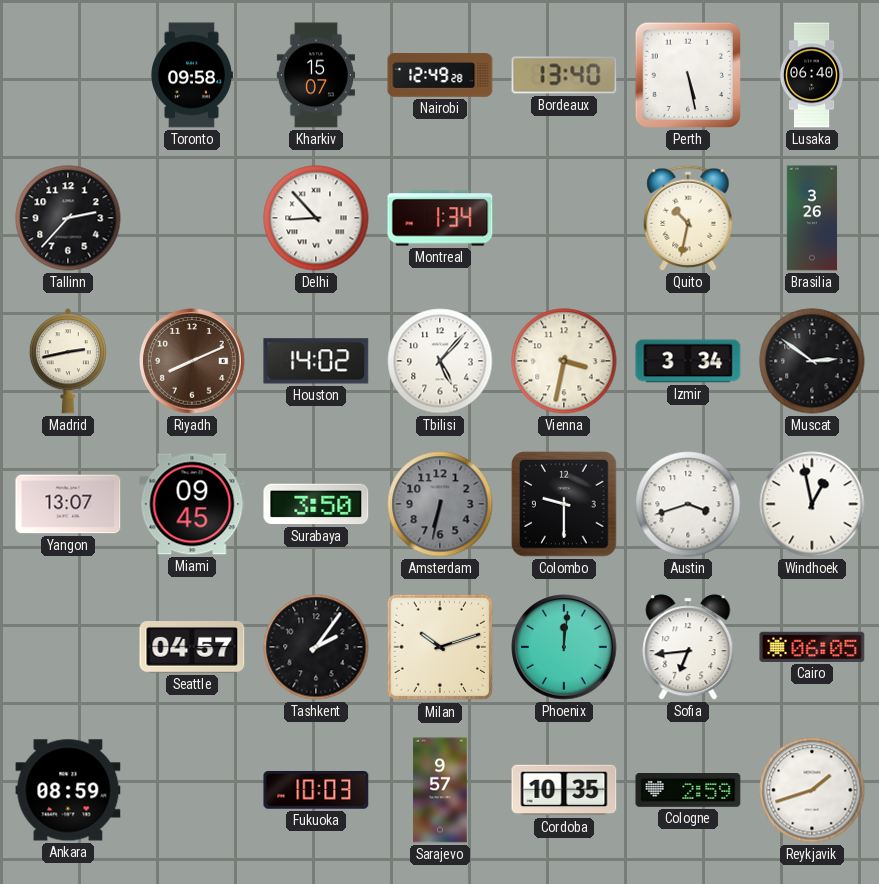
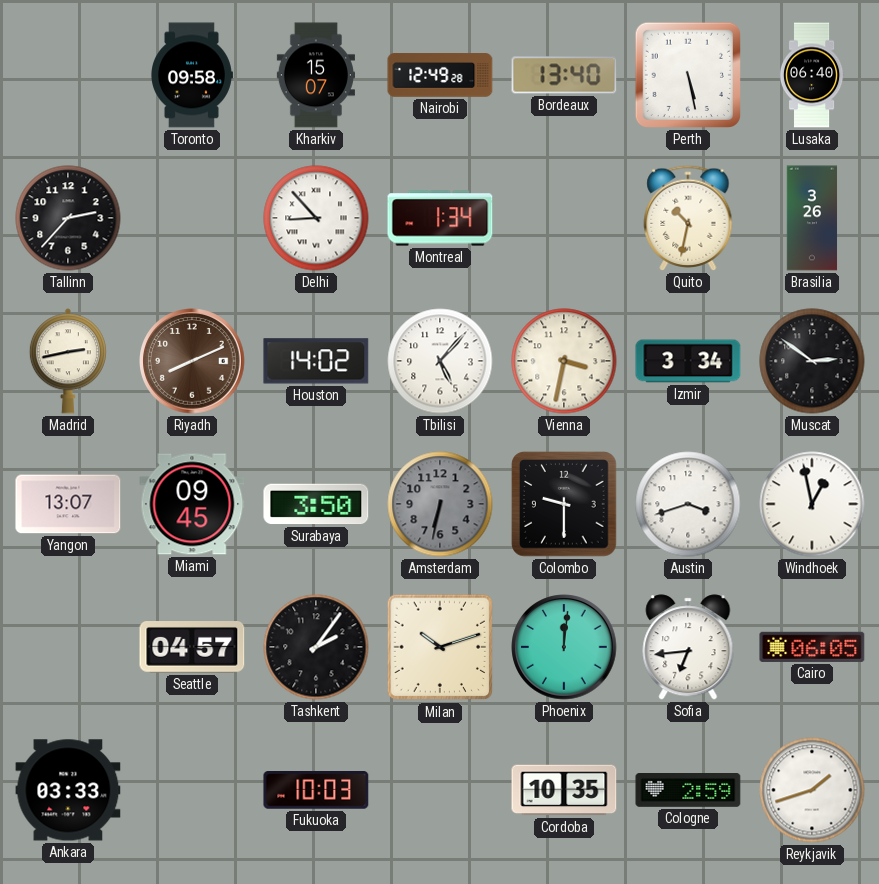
Ankara: 08:59 -> 03:33 (68, 790)
Sarajevo: 9:57 -> none (440, 790)
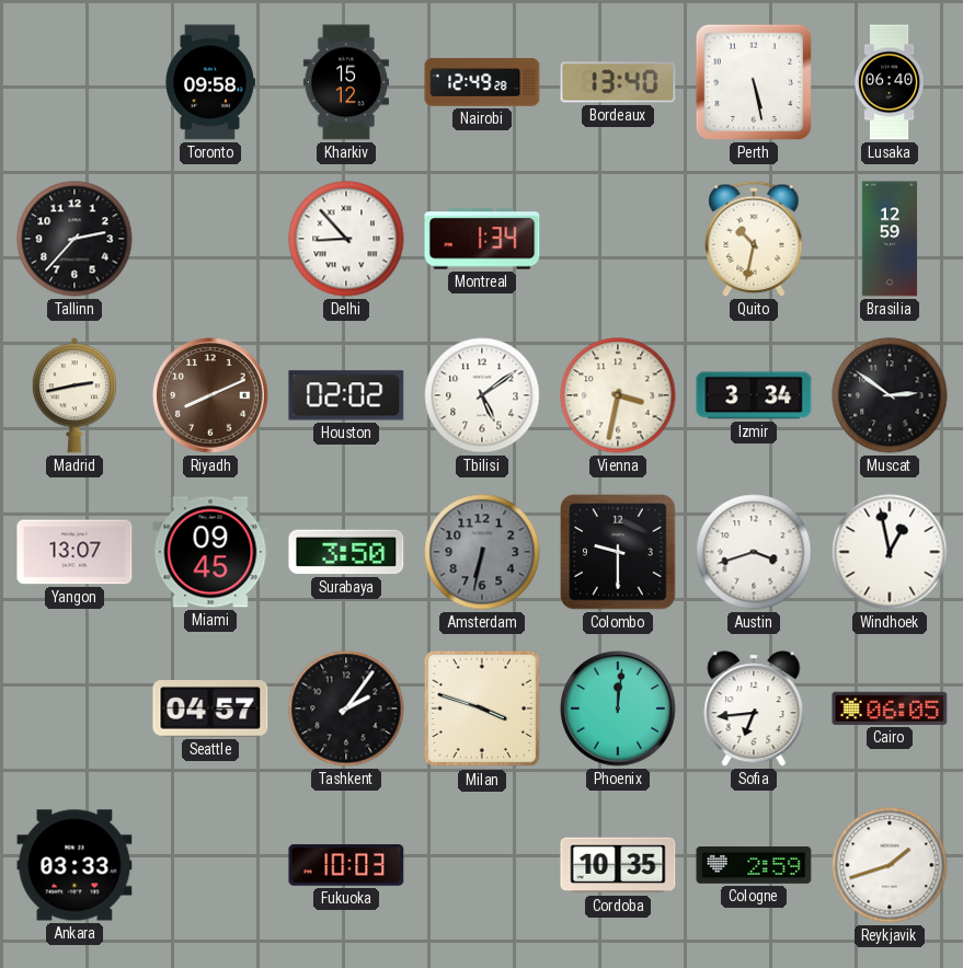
Kharkiv: 15:07 -> 15:12 (346, 82)
Brasilia: 3:26 -> 12:59 (890, 239)
Houston: 14:02 -> 02:02 (346, 395)
Tbilisi: 5:07 -> 5:09 (482, 395)
Milan: 10:12 -> 3:48 (482, 708)
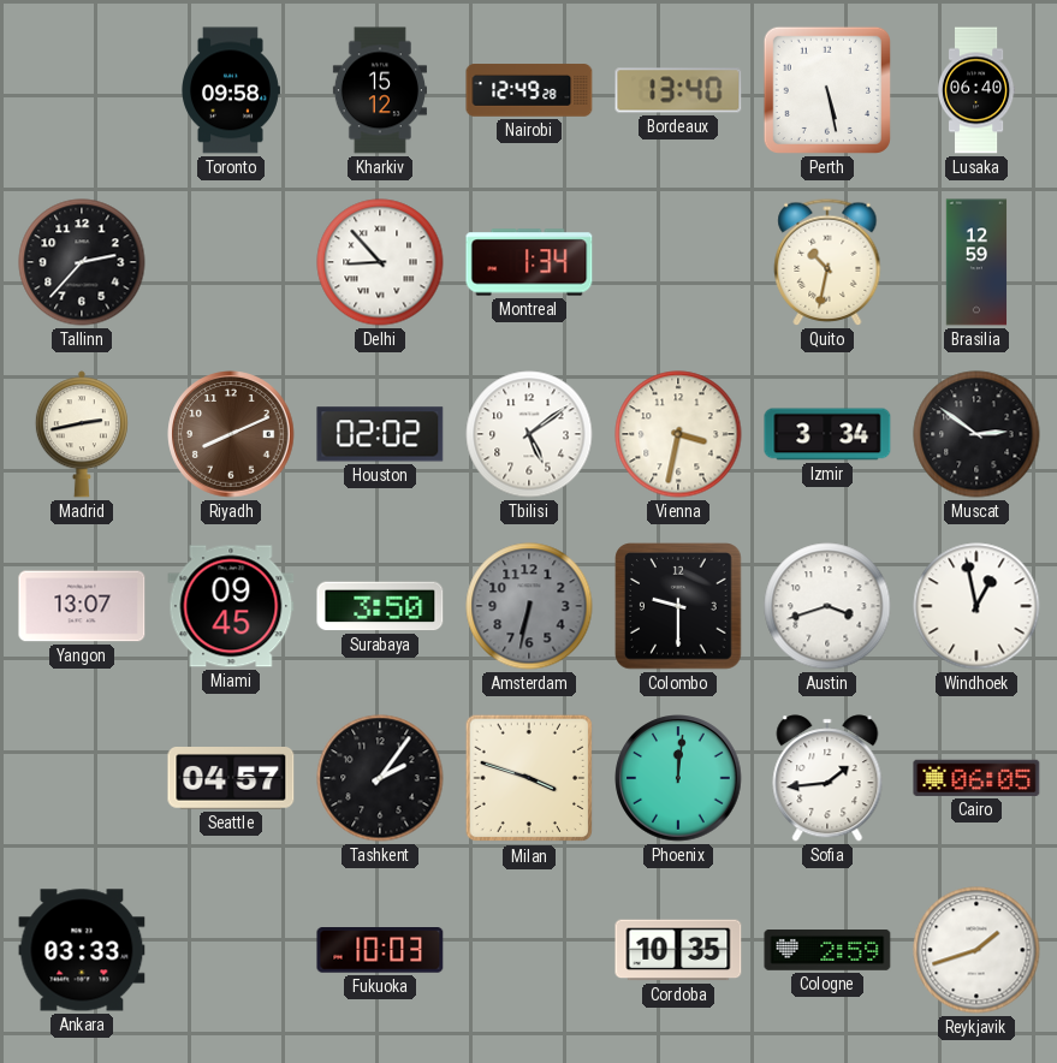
Sofia: 6:44 -> 1:44 (827, 778)
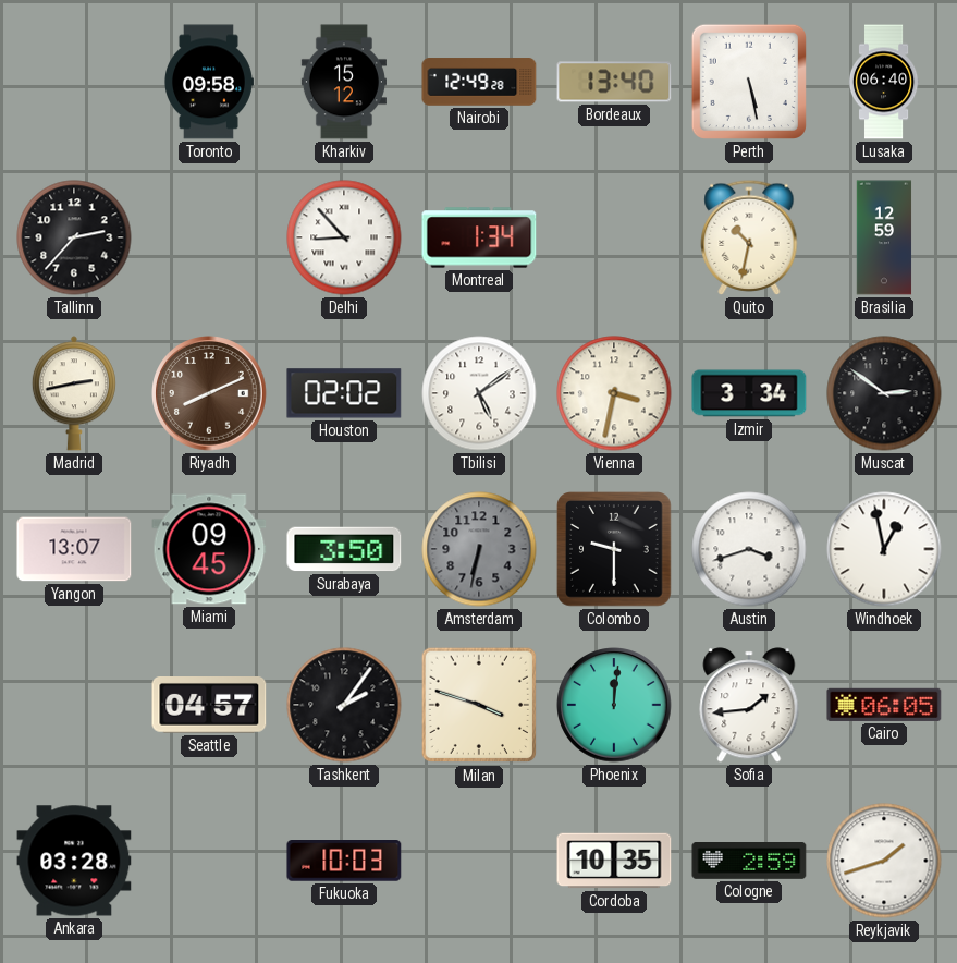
Ankara: 03:33 -> 03:28 (74, 861)
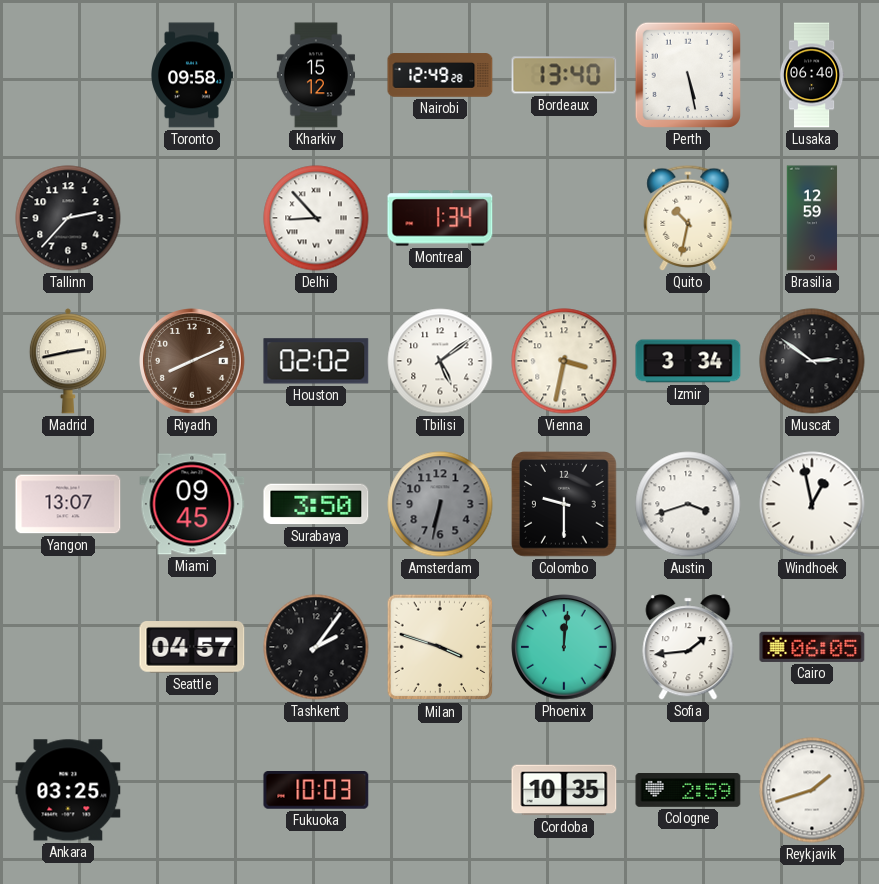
Ankara: 03:28 -> 03:25 (68, 790)
